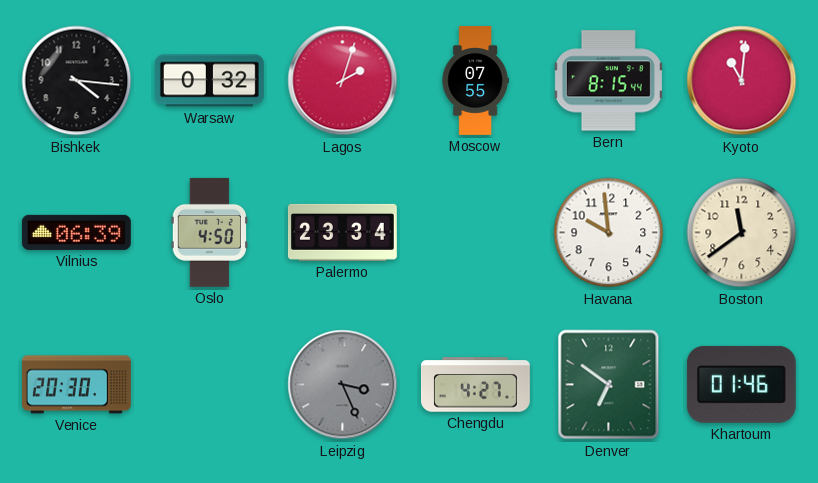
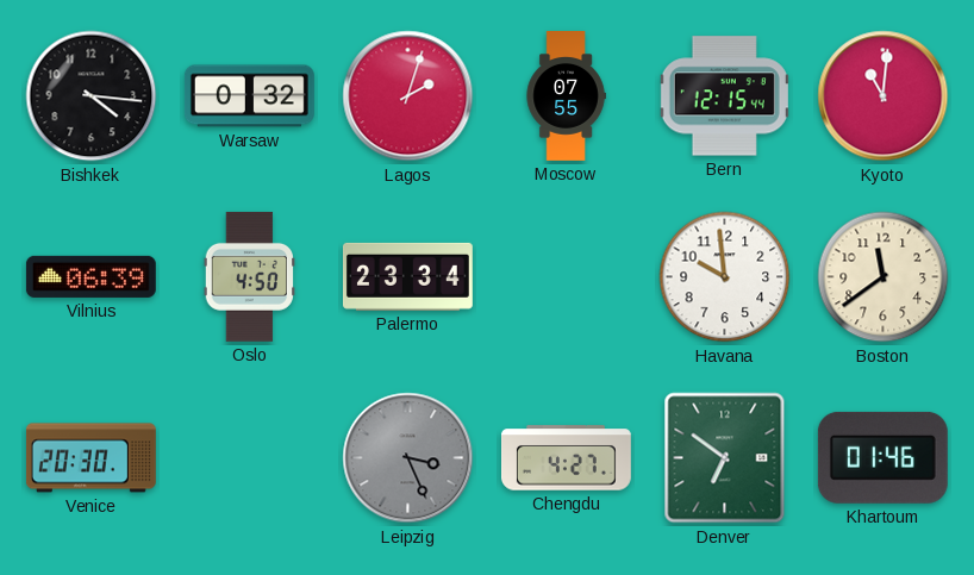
Bern: 8:15 -> 12:15 (724, 96)
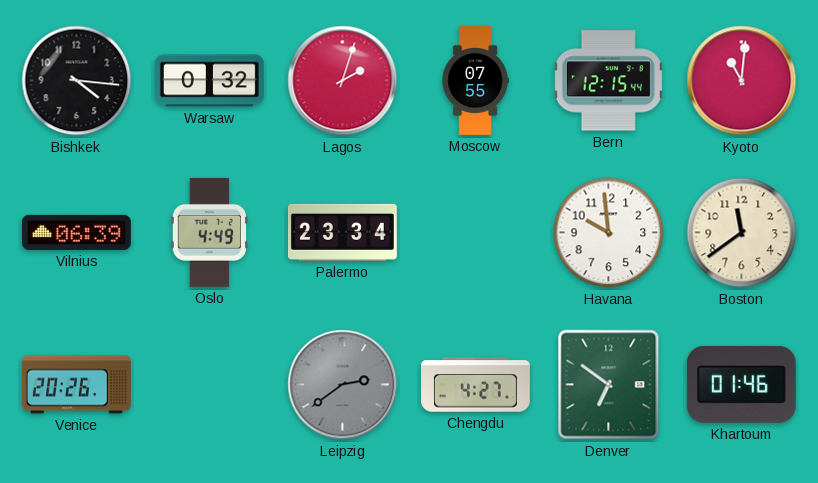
Oslo: 4:50 -> 4:49 (209, 232)
Venice: 20:30 -> 20:26 (76, 385)
Leipzig: 3:26 -> 2:39 (343, 385)
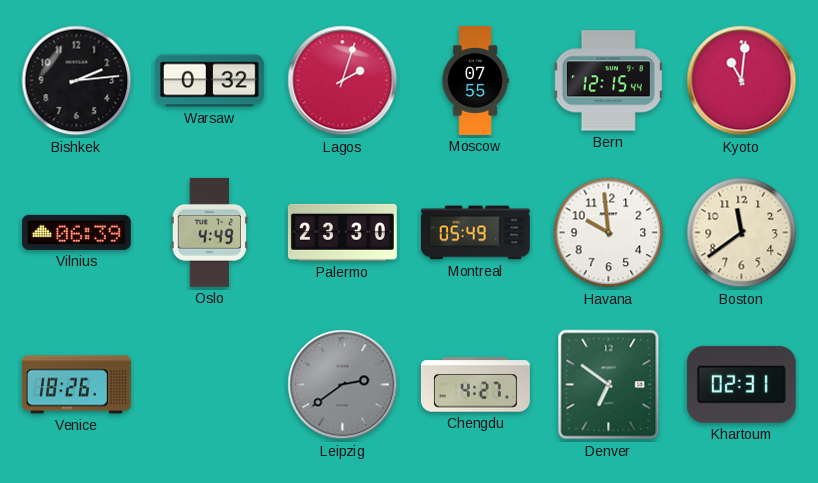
Bishkek: 4:16 -> 2:14 (77, 81)
Palermo: 23:34 -> 23:30 (342, 232)
Montreal: none -> 05:49 (476, 233)
Venice: 20:26 -> 18:26 (76, 385)
Khartoum: 01:46 -> 02:31 (741, 384)
